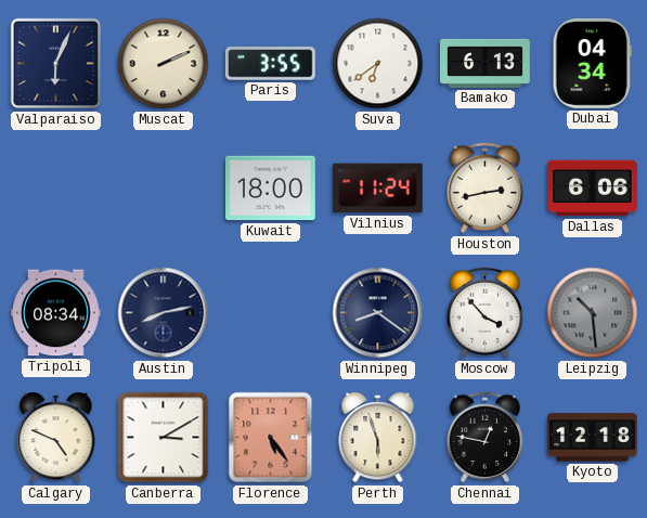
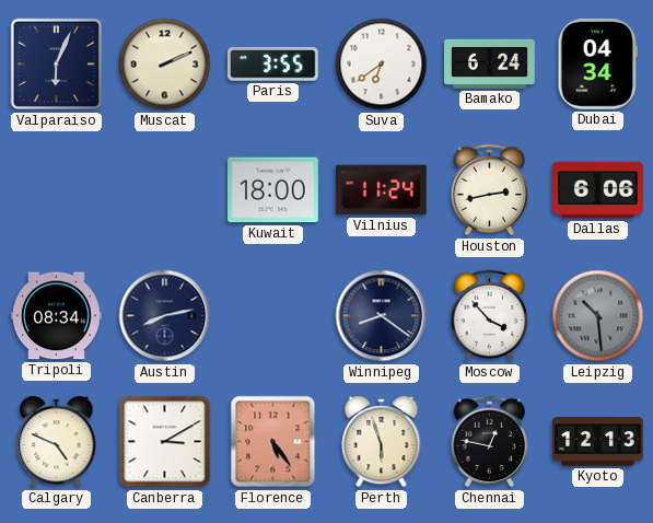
Bamako: 6:13 -> 6:24 (490, 63)
Kyoto: 12:18 -> 12:13 (598, 442)
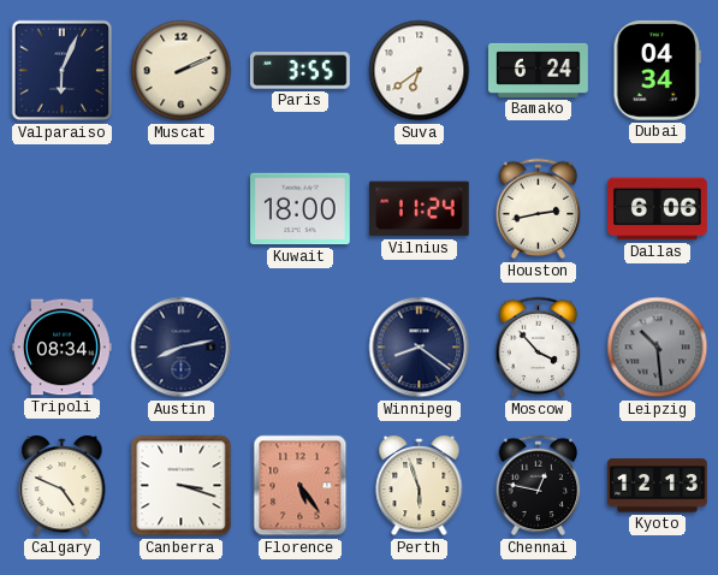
Canberra: 3:10 -> 3:18 (182, 486)
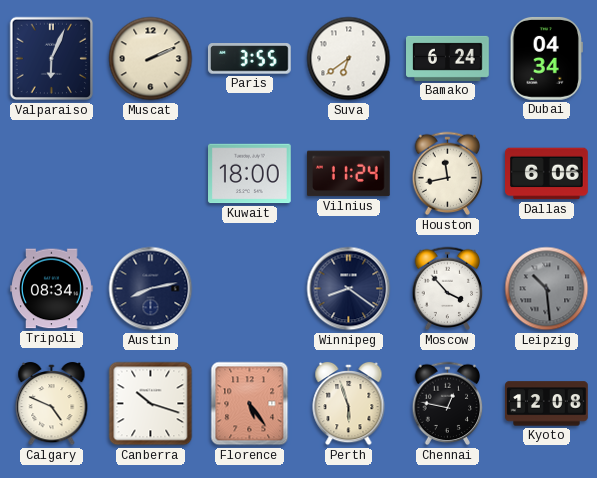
Houston: 2:43 -> 11:43 (448, 174)
Canberra: 3:18 -> 10:18 (151, 404)
Kyoto: 12:13 -> 12:08 (547, 404)
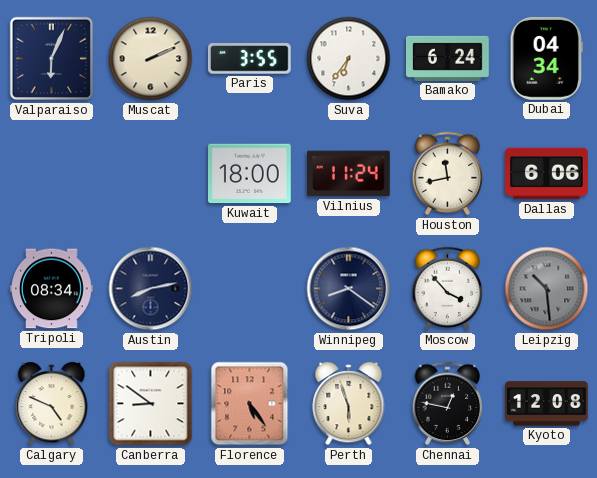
Suva: 6:39 -> 6:36 (349, 59)
Canberra: 10:18 -> 8:51 (151, 404)
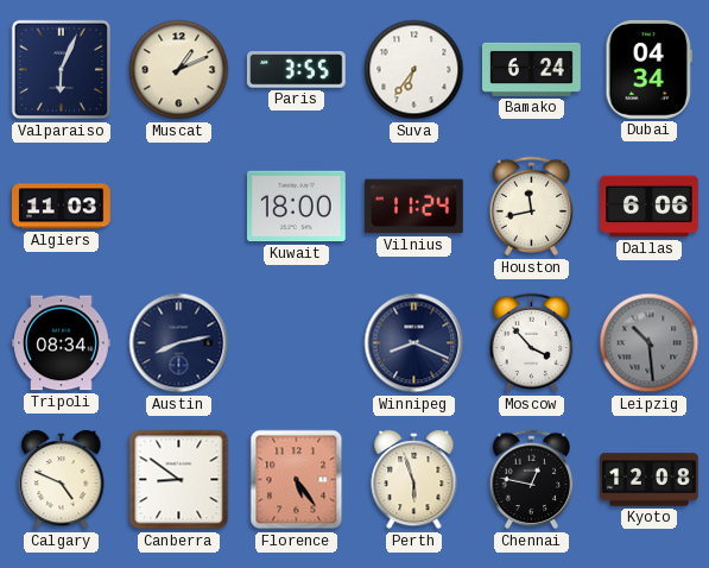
Muscat: 2:11 -> 1:11 (179, 70)
Algiers: none -> 11:03 (62, 207)
Winnipeg: 8:21 -> 8:19 (414, 343)
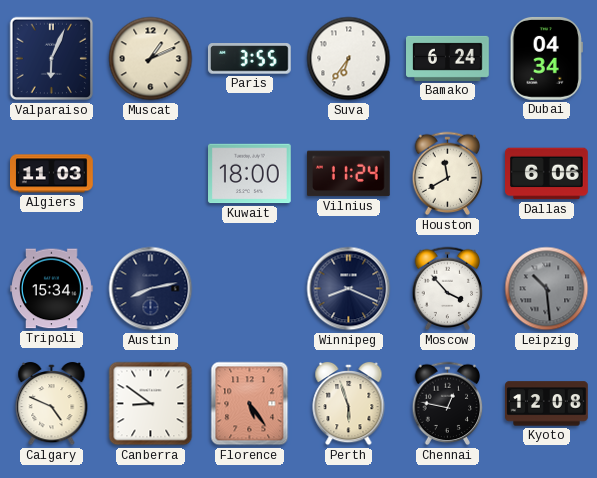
Houston: 11:43 -> 11:40 (448, 174)
Tripoli: 08:34 -> 15:34 (52, 289)
